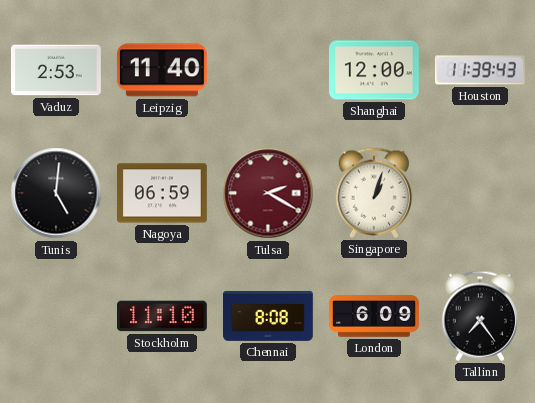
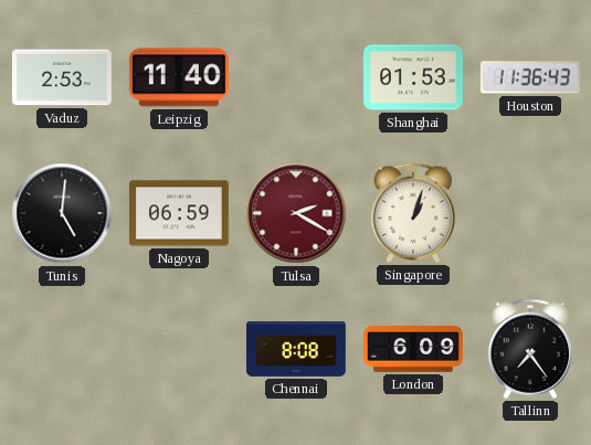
Shanghai: 12:00 -> 01:53 (414, 77)
Houston: 11:39 -> 11:36 (530, 77)
Stockholm: 11:10 -> none (162, 316)
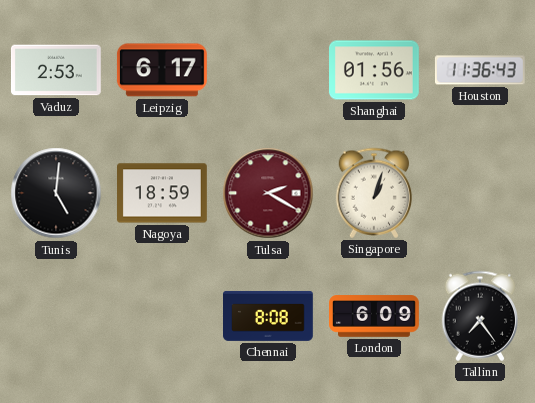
Leipzig: 11:40 -> 6:17 (162, 70)
Shanghai: 01:53 -> 01:56 (375, 70)
Nagoya: 06:59 -> 18:59 (163, 193)
